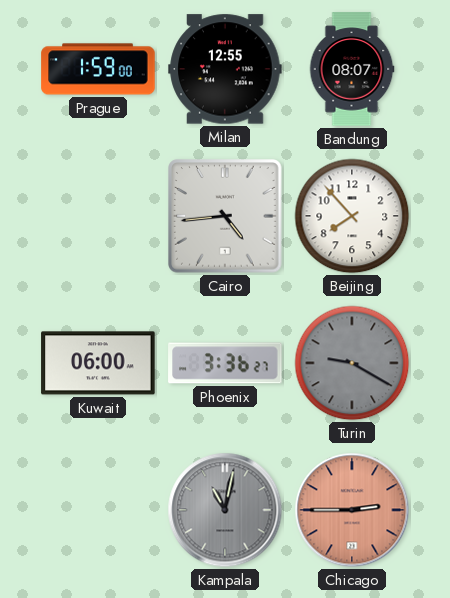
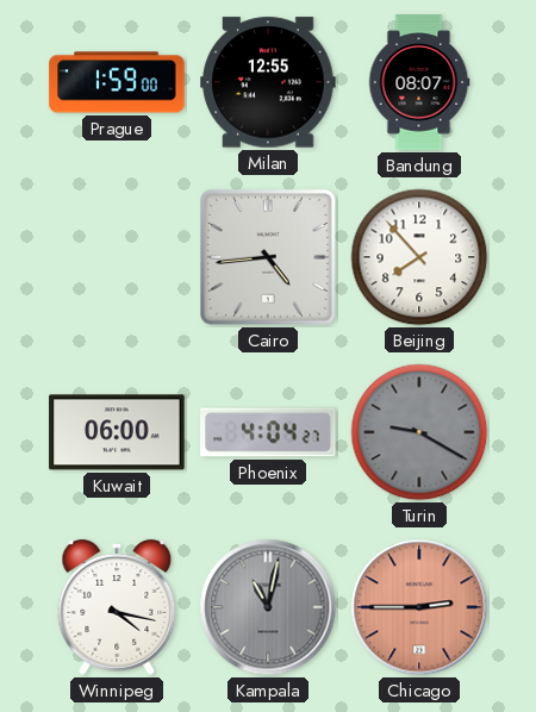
Phoenix: 3:36 -> 4:04 (268, 432)
Winnipeg: none -> 4:17 (117, 607)
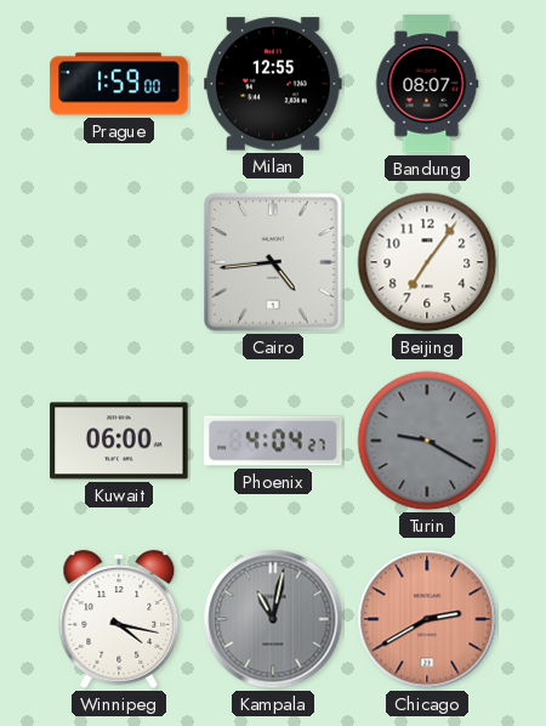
Beijing: 7:53 -> 7:06 (427, 262)
Chicago: 2:45 -> 2:40 (427, 619)
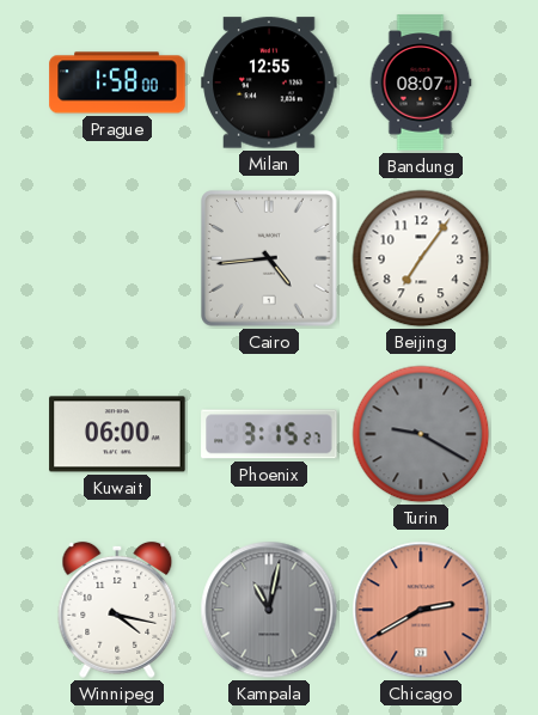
Prague: 1:59 -> 1:58 (117, 82)
Phoenix: 4:04 -> 3:15 (269, 434)
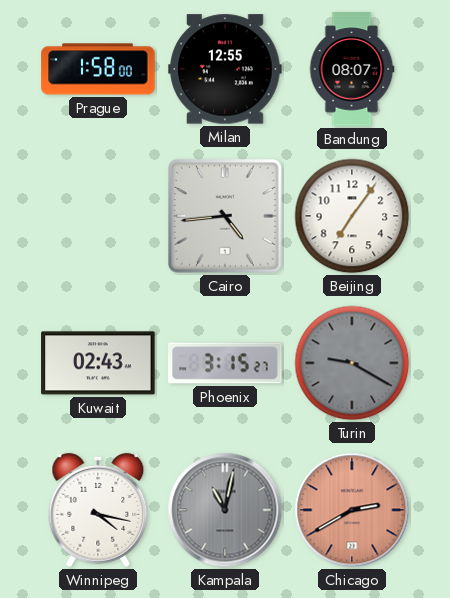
Kuwait: 06:00 -> 02:43 (98, 363)
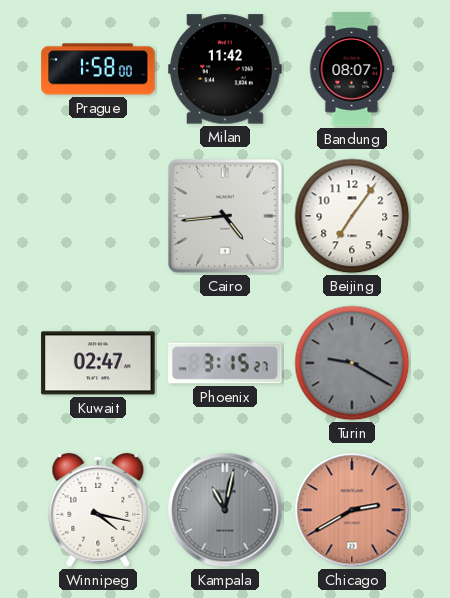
Milan: 12:55 -> 11:42 (225, 69)
Kuwait: 02:43 -> 02:47 (98, 363)
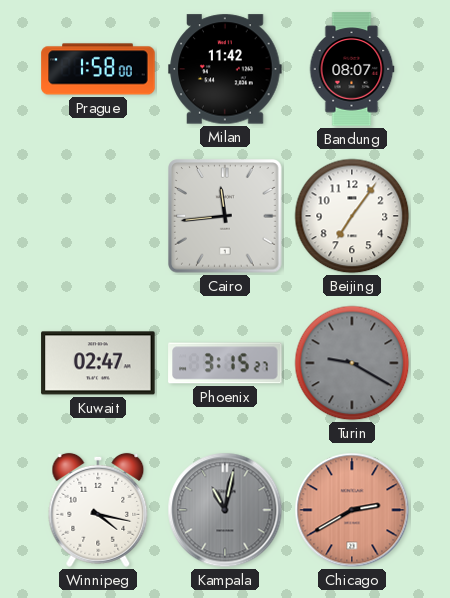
Cairo: 4:44 -> 11:44 (225, 216)
